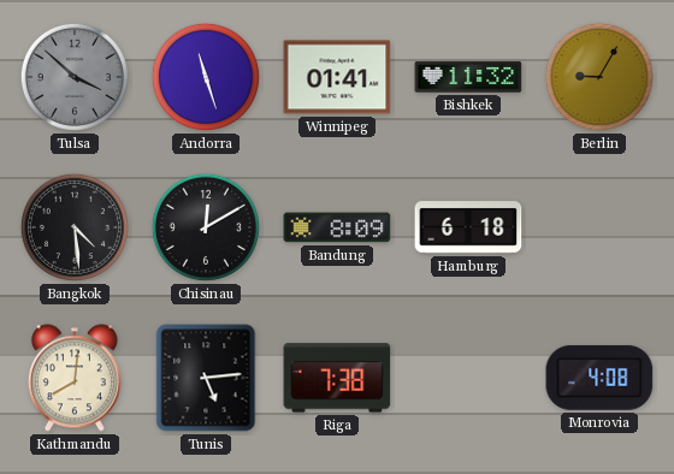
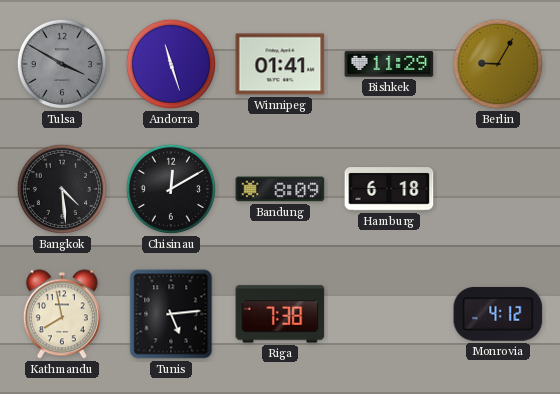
Tulsa: 3:52 -> 3:50 (62, 64)
Bishkek: 11:32 -> 11:29 (389, 64)
Kathmandu: 8:01 -> 7:58 (62, 314)
Monrovia: 4:08 -> 4:12 (498, 314)
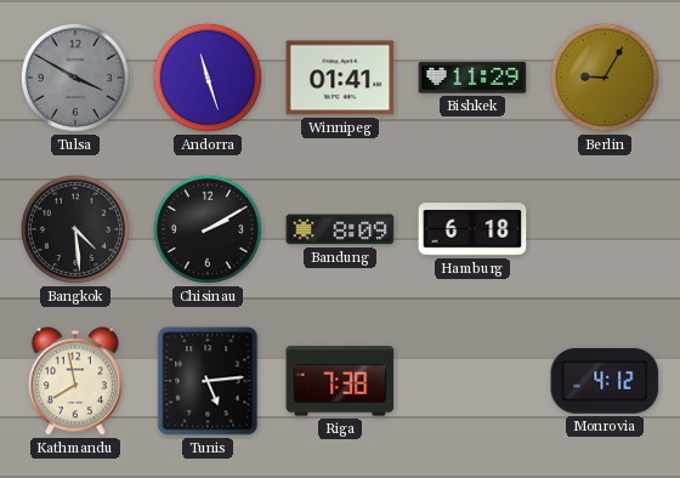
Chisinau: 12:10 -> 2:10 (208, 229)
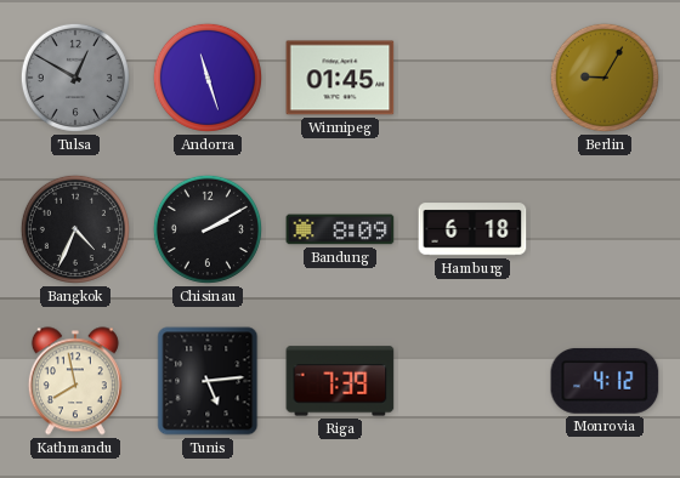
Tulsa: 3:50 -> 12:50 (75, 78)
Winnipeg: 01:41 -> 01:45 (340, 78)
Bishkek: 11:29 -> none (472, 78)
Bangkok: 4:29 -> 4:34 (75, 229)
Riga: 7:38 -> 7:39 (340, 381)
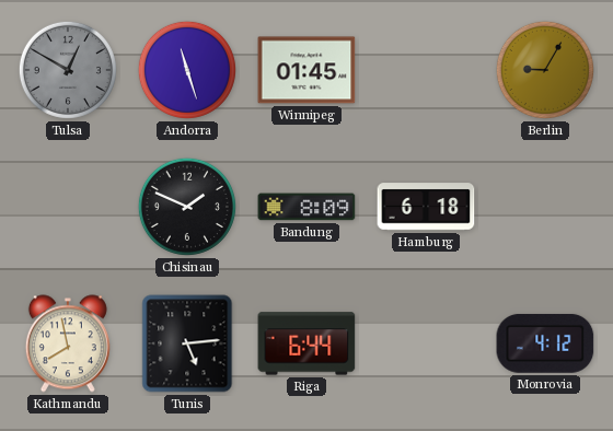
Bangkok: 4:34 -> none (75, 229)
Chisinau: 2:10 -> 1:49 (187, 207)
Riga: 7:39 -> 6:44 (307, 343)
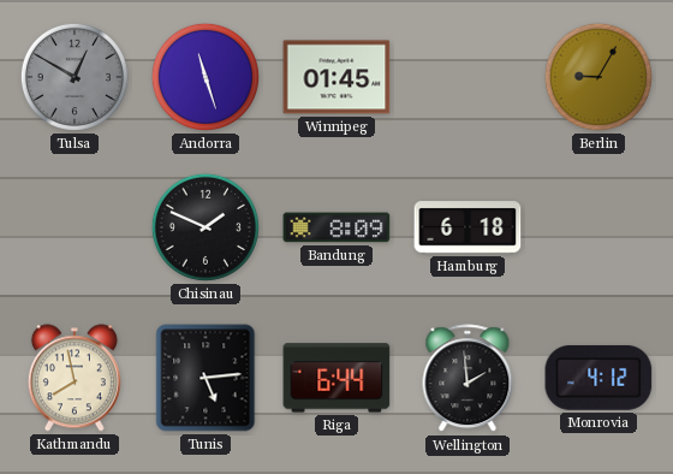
Wellington: none -> 1:59 (467, 379)
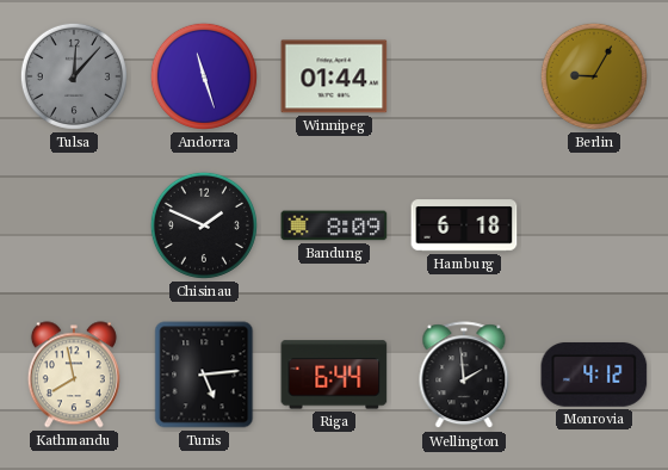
Tulsa: 12:50 -> 12:07 (74, 76)
Winnipeg: 01:45 -> 01:44 (334, 76)
